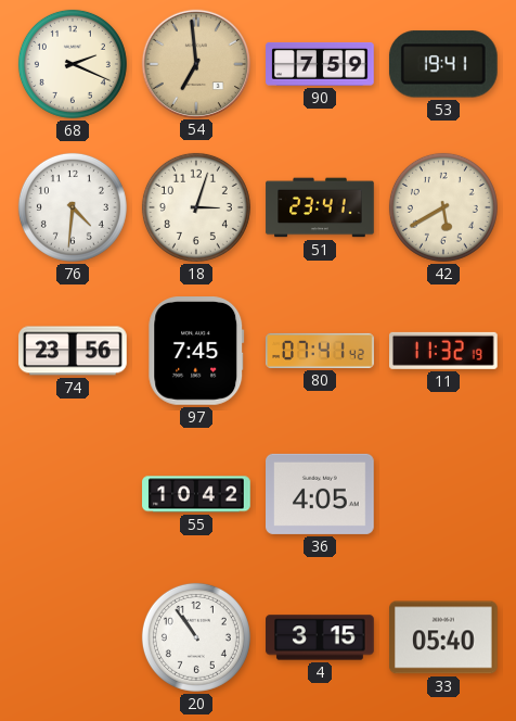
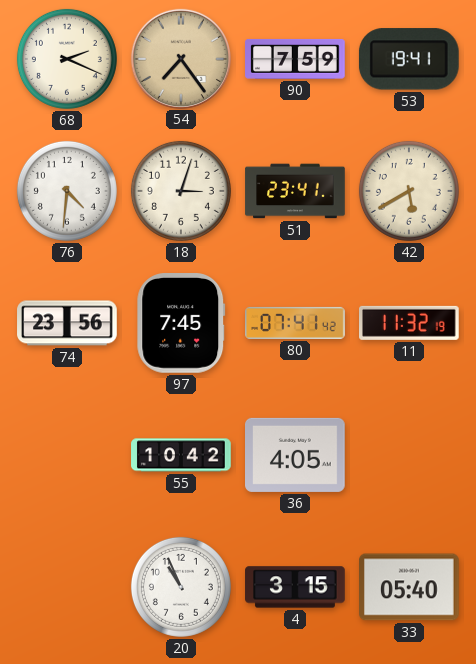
54: 6:59 -> 7:24 (180, 58)
20: 10:54 -> 10:56 (181, 587)
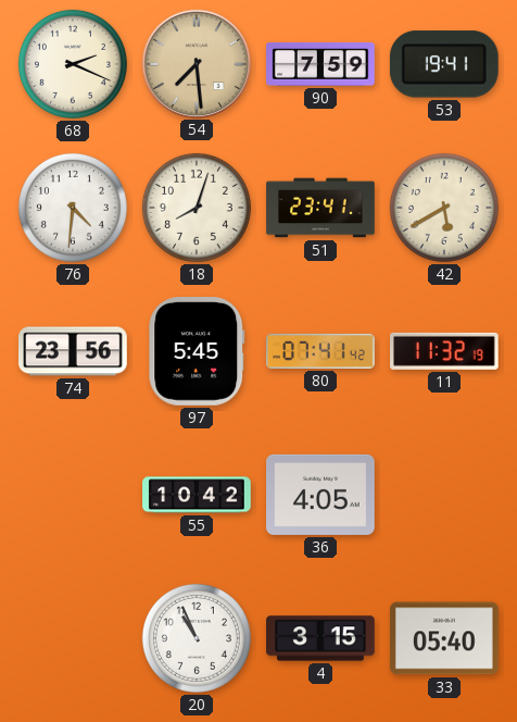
54: 7:24 -> 7:29 (196, 63)
18: 3:03 -> 8:03 (197, 208)
97: 7:45 -> 5:45 (197, 352)
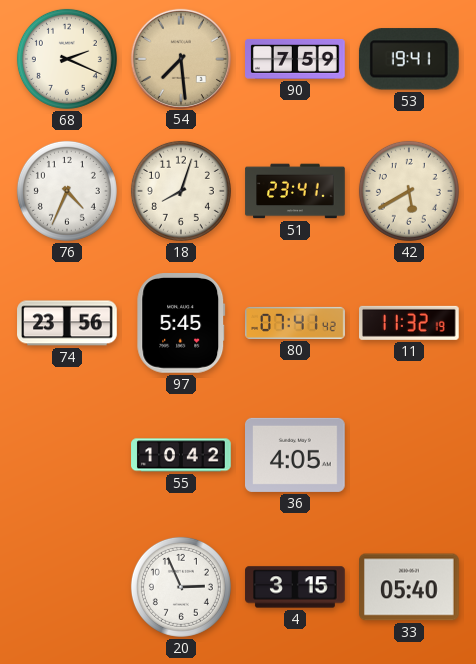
76: 4:31 -> 4:34 (67, 191)
20: 10:56 -> 2:56 (181, 587)
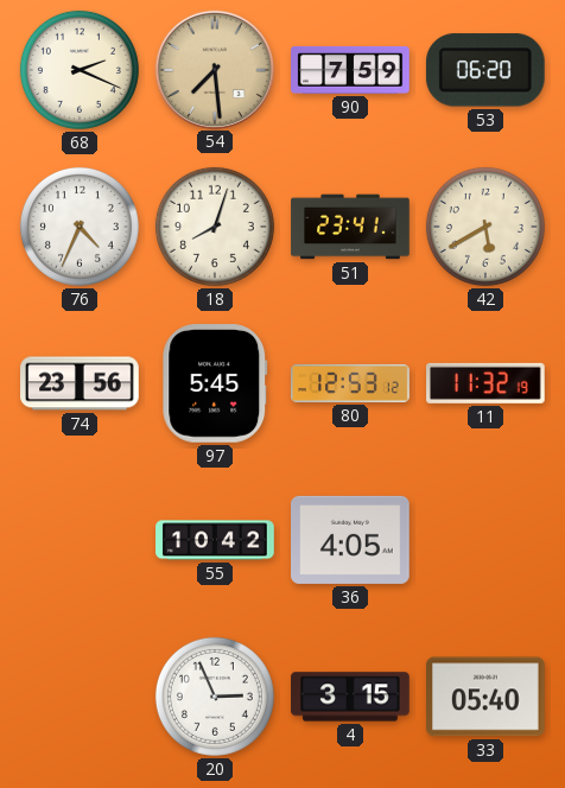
53: 19:41 -> 06:20 (485, 70)
80: 07:41 -> 12:53 (350, 383)
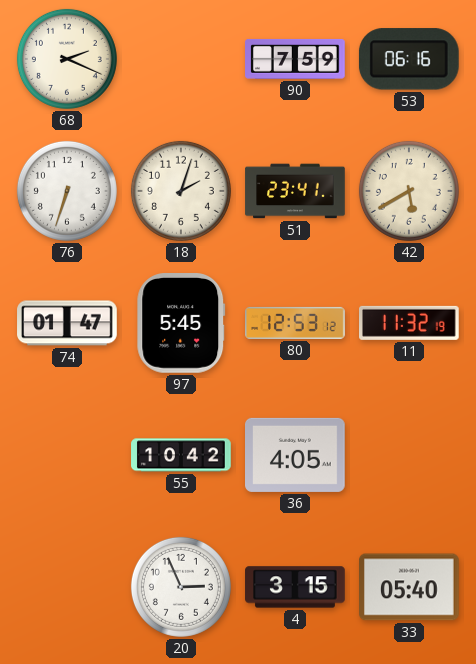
54: 7:29 -> none (214, 69)
53: 06:20 -> 06:16 (409, 59)
76: 4:34 -> 6:33 (67, 191)
18: 8:03 -> 2:03 (181, 191)
74: 23:56 -> 01:47 (67, 323)
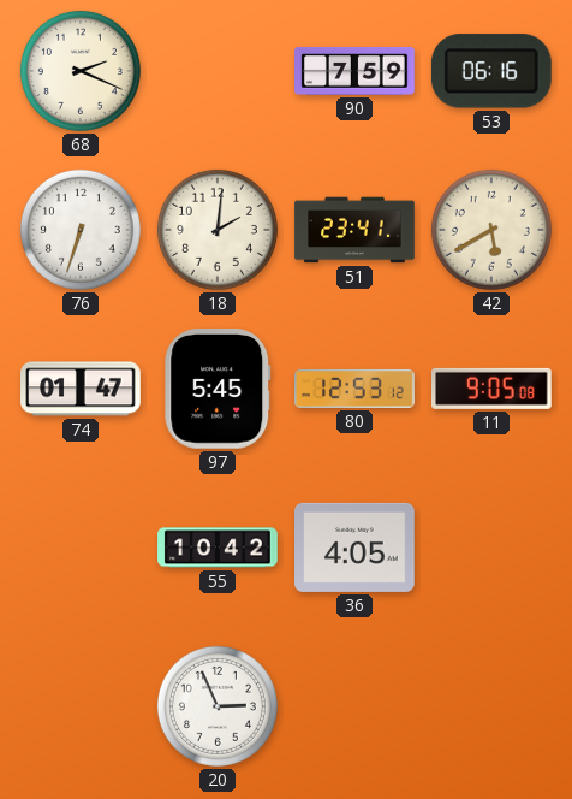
18: 2:03 -> 2:01 (218, 230)
11: 11:32 -> 9:05 (493, 389)
4: 3:15 -> none (295, 587)
33: 05:40 -> none (410, 587)
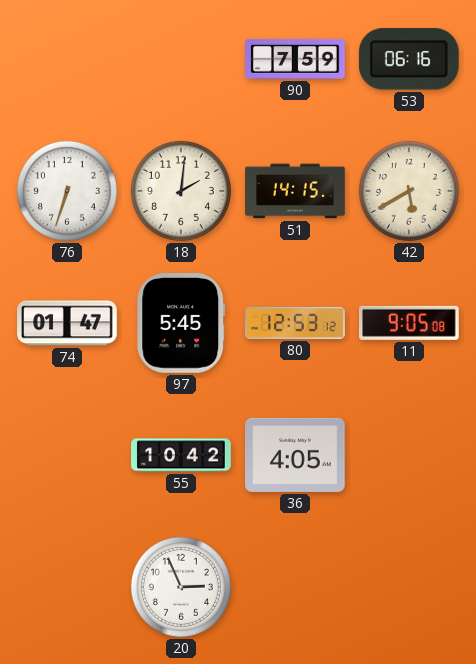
68: 2:19 -> none (81, 71)
51: 23:41 -> 14:15 (295, 191)
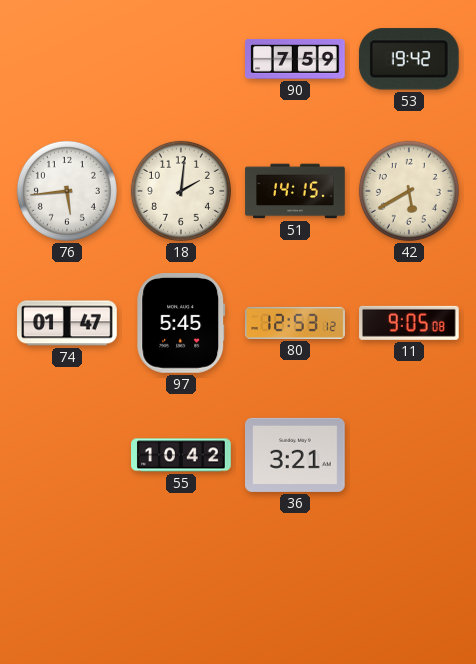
53: 06:16 -> 19:42 (409, 59)
76: 6:33 -> 5:44 (67, 191)
36: 4:05 -> 3:21 (296, 455)
20: 2:56 -> none (181, 587)
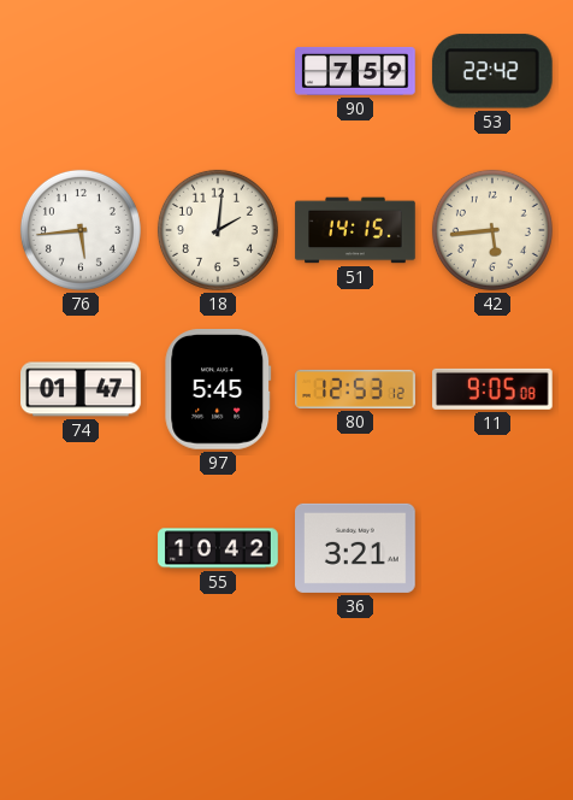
53: 19:42 -> 22:42 (492, 71)
42: 5:40 -> 5:44 (492, 230)
